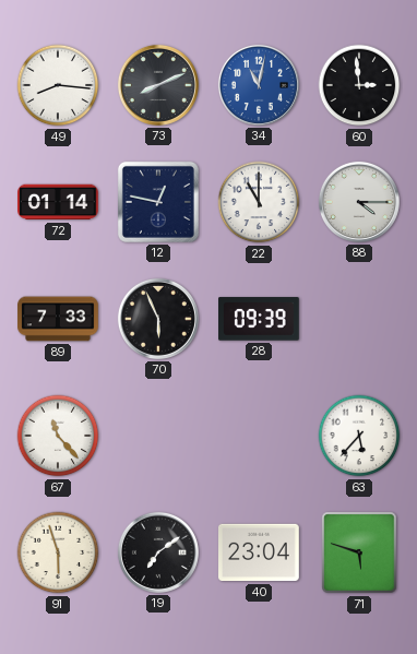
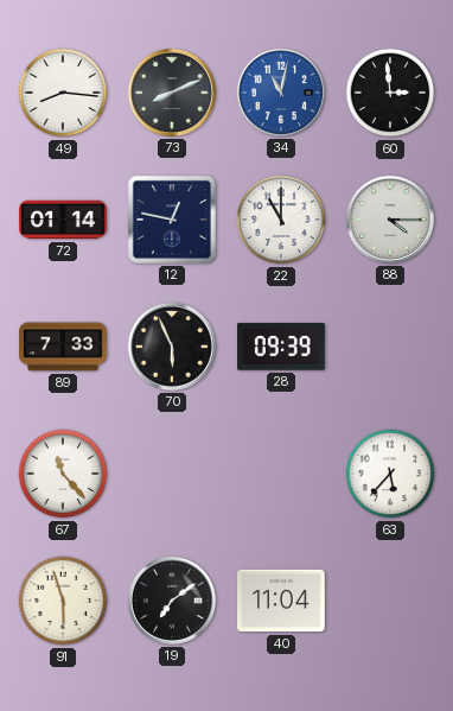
40: 23:04 -> 11:04 (281, 601)
71: 5:48 -> none (359, 552)
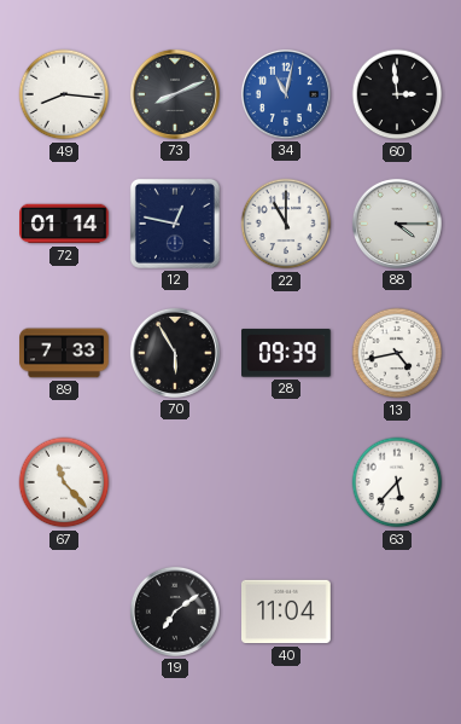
70: 5:56 -> 5:55 (175, 353)
13: none -> 4:43 (397, 353)
91: 5:57 -> none (63, 601)
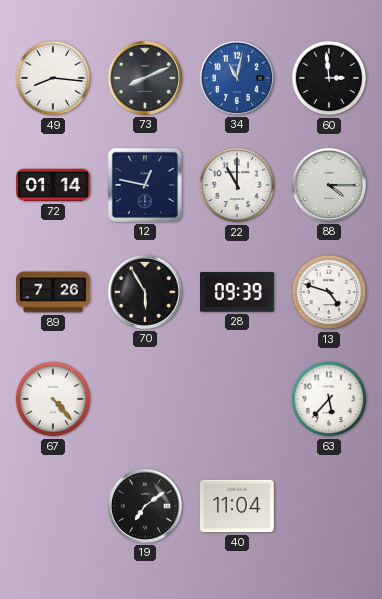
89: 7:33 -> 7:26 (53, 292)
13: 4:43 -> 4:48 (329, 292)
67: 11:23 -> 4:23 (53, 399)
